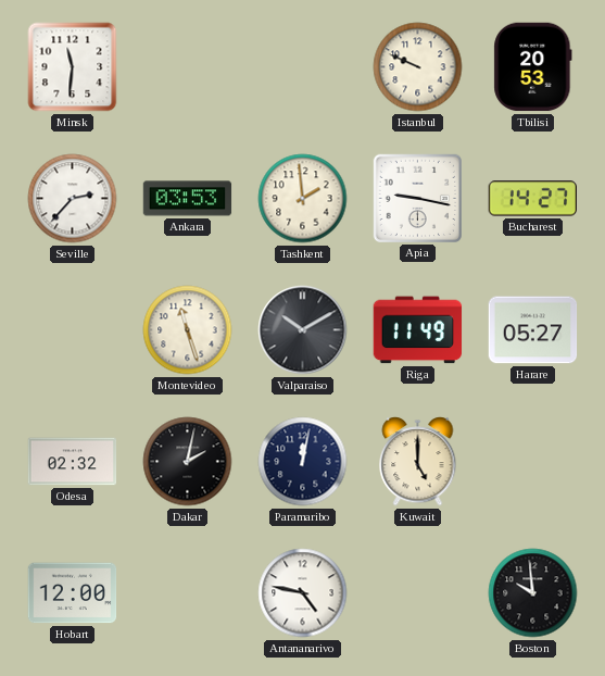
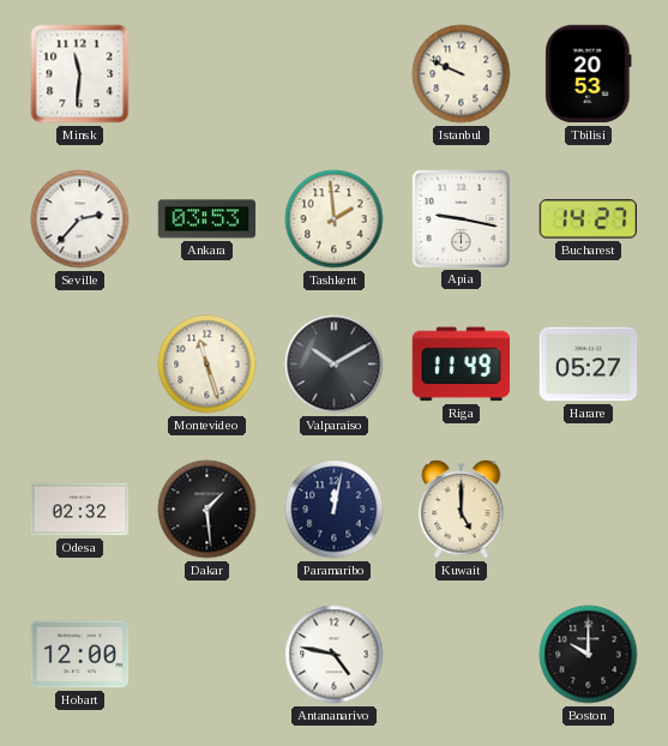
Dakar: 2:02 -> 1:29 (207, 510)
Boston: 9:59 -> 10:00 (589, 655)
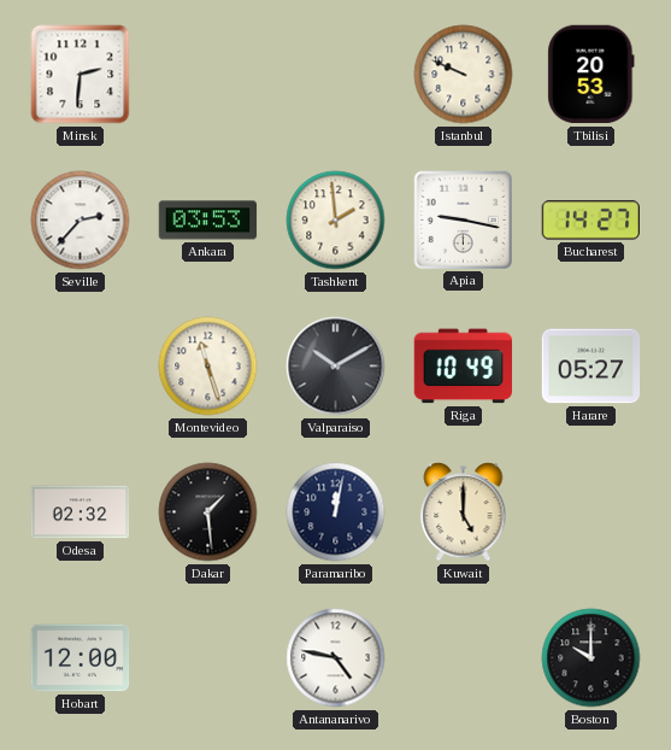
Minsk: 11:31 -> 2:31 (81, 75)
Riga: 11:49 -> 10:49 (464, 367)
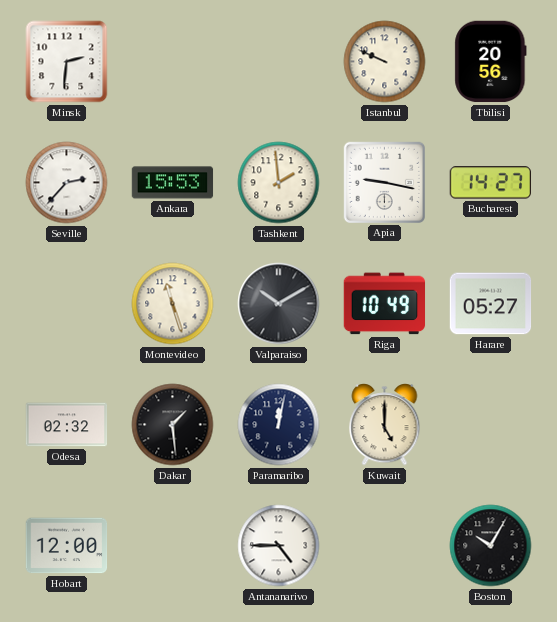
Tbilisi: 20:53 -> 20:56 (491, 62)
Ankara: 03:53 -> 15:53 (173, 183)
Antananarivo: 4:47 -> 4:45 (279, 546)
Boston: 10:00 -> 10:05 (491, 546)
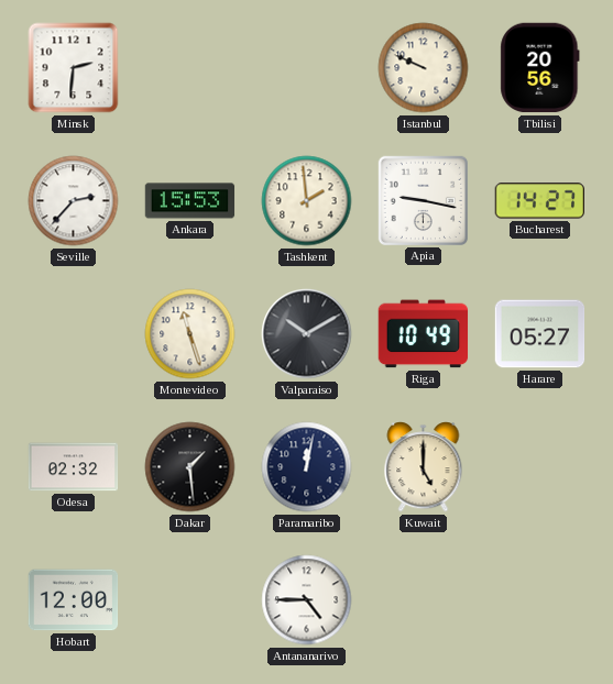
Boston: 10:05 -> none (491, 546)
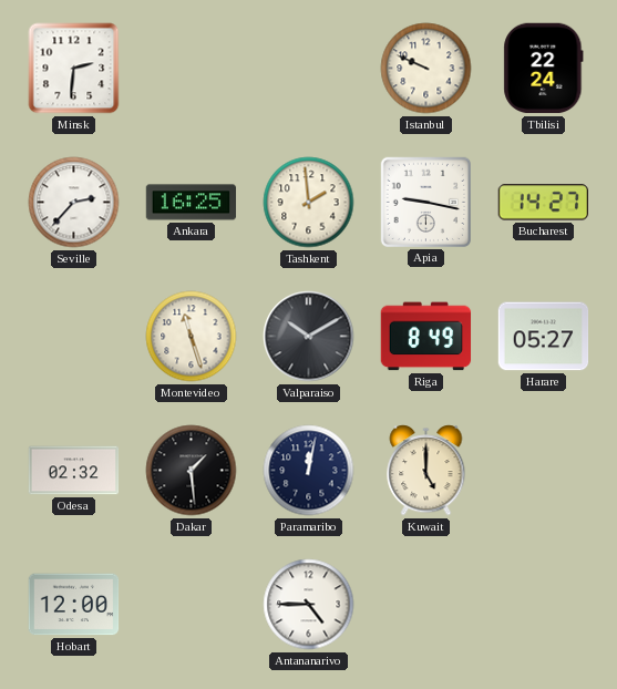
Tbilisi: 20:56 -> 22:24 (544, 69)
Ankara: 15:53 -> 16:25 (192, 203)
Riga: 10:49 -> 8:49 (426, 337)
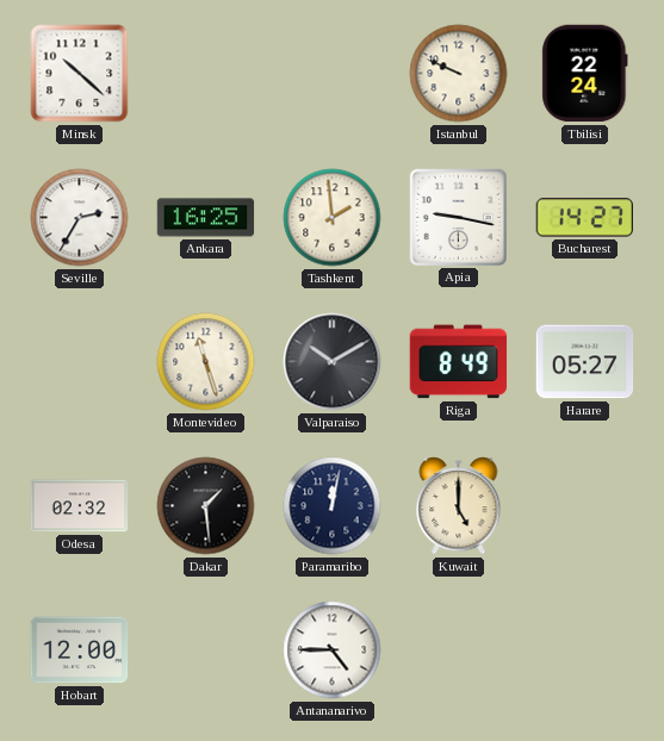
Minsk: 2:31 -> 10:22 (80, 74)
Seville: 2:37 -> 2:35 (80, 218)
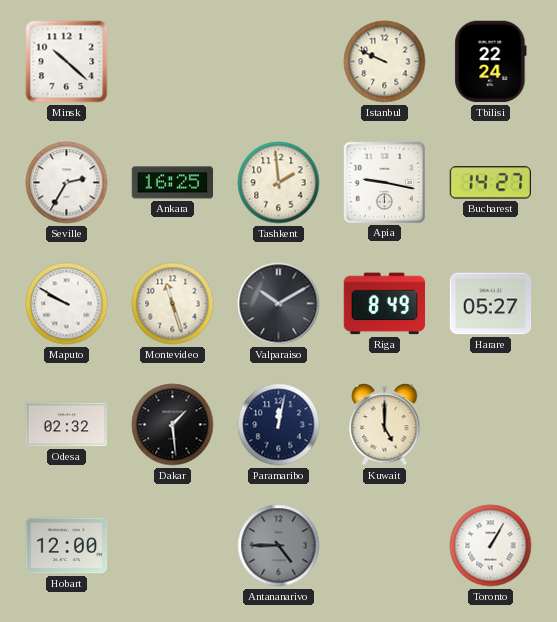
Maputo: none -> 9:50 (67, 304)
Antananarivo dial: white -> grey (279, 546)
Toronto: none -> 1:05 (491, 546)
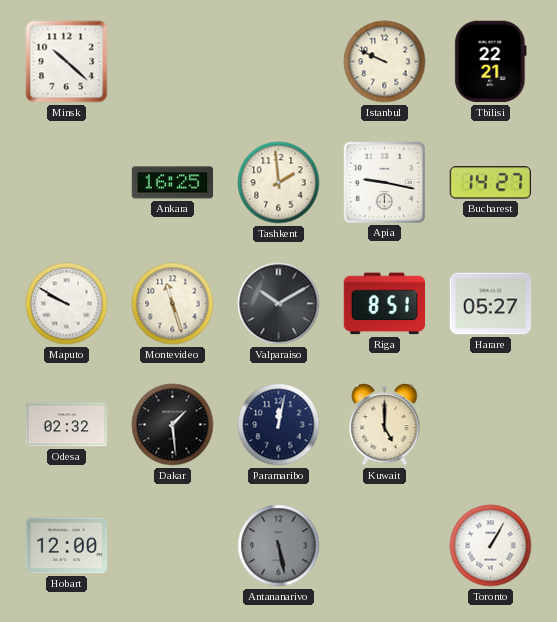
Tbilisi: 22:24 -> 22:21 (491, 62)
Seville: 2:35 -> none (67, 183)
Riga: 8:49 -> 8:51 (385, 304)
Antananarivo: 4:45 -> 5:28 (279, 546)
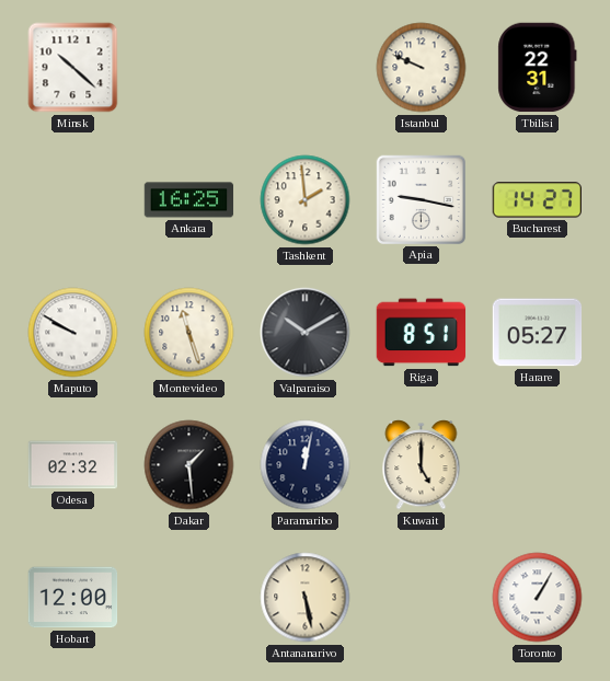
Tbilisi: 22:21 -> 22:31 (538, 68)
Antananarivo dial: grey -> cream (306, 598)
